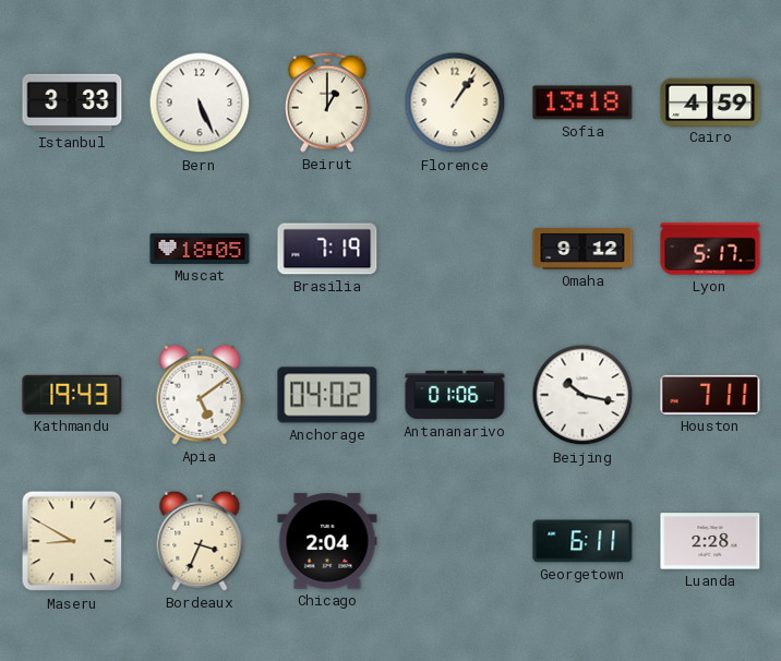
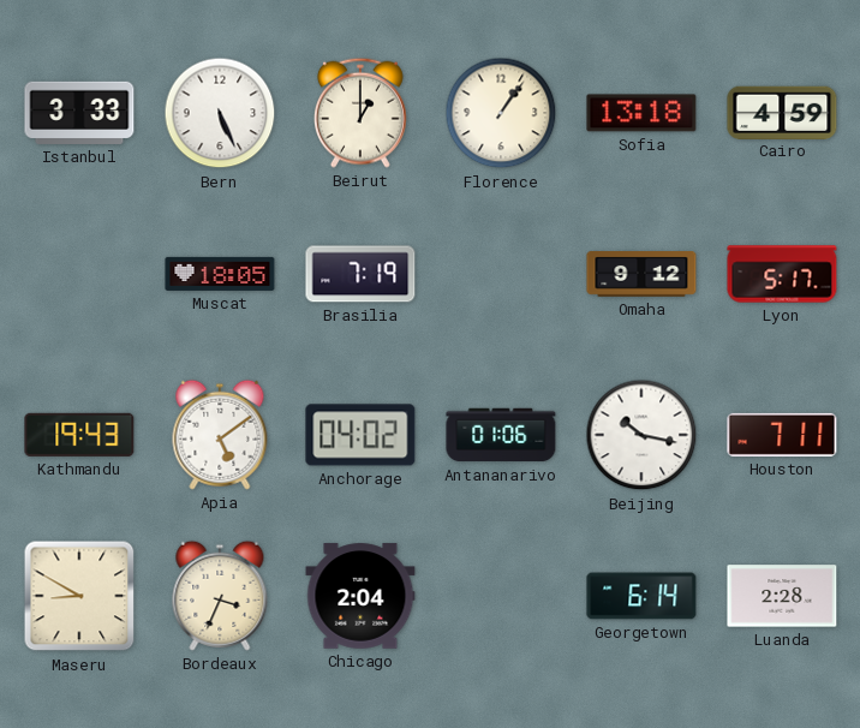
Georgetown: 6:11 -> 6:14 (641, 596)
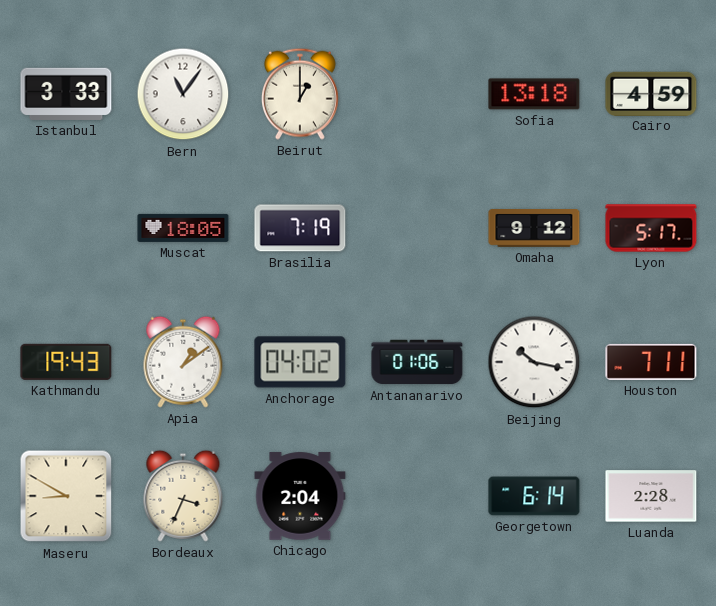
Bern: 5:26 -> 11:06 (183, 94)
Florence: 1:06 -> none (501, 113)
Apia: 5:09 -> 1:09 (183, 362)
